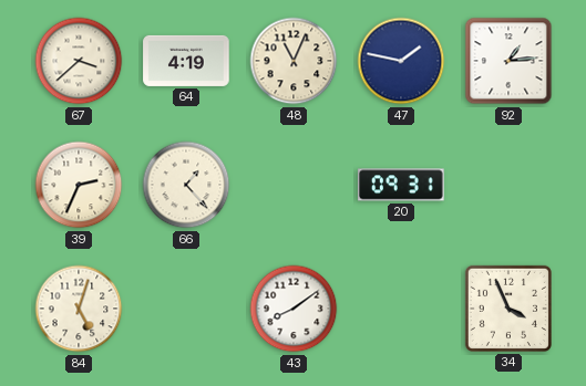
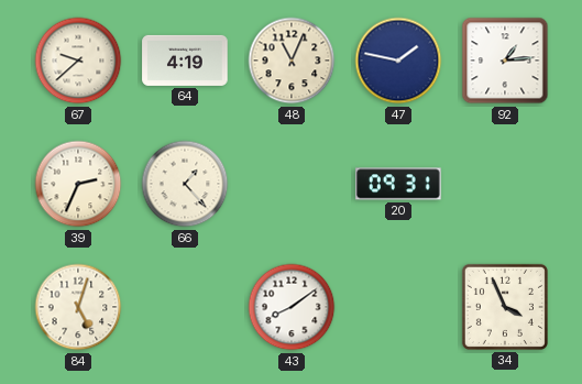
67: 3:38 -> 9:38 (78, 61)
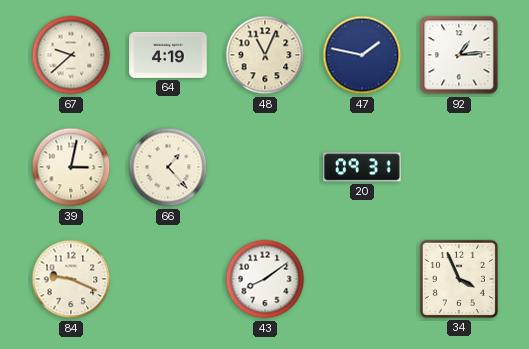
39: 2:34 -> 3:02 (71, 167)
84: 5:03 -> 9:19 (71, 279)
